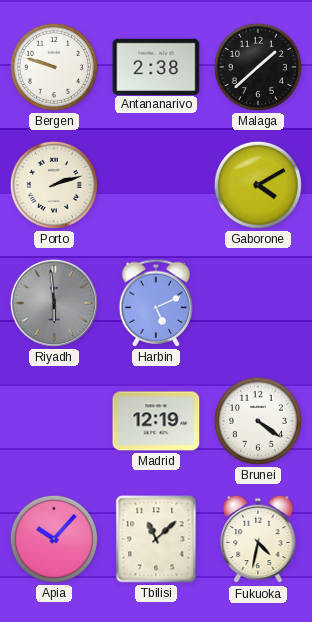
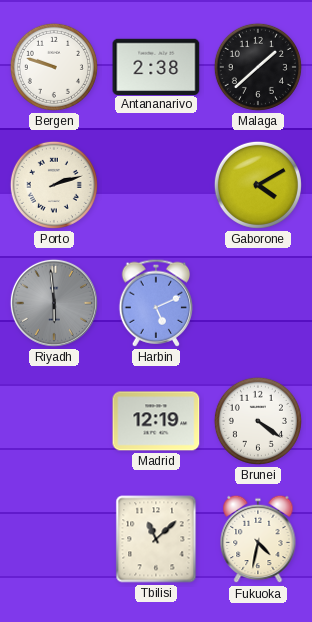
Apia: 10:07 -> none (54, 539)
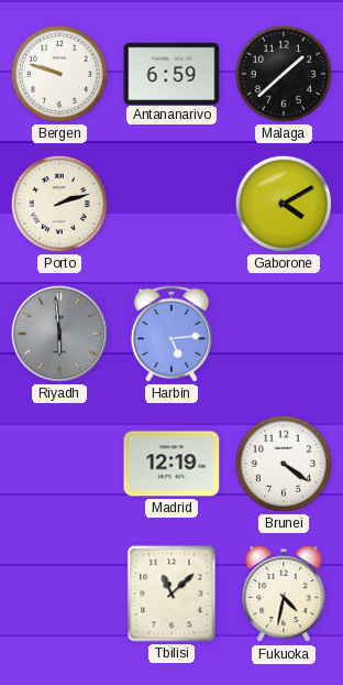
Antananarivo: 2:38 -> 6:59 (171, 73)
Harbin: 5:11 -> 5:14 (171, 334)
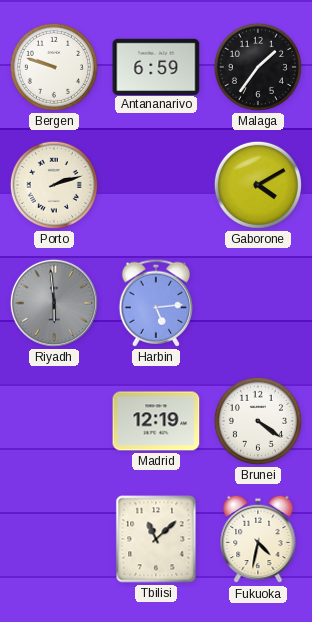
Malaga: 1:38 -> 1:36 (258, 67)
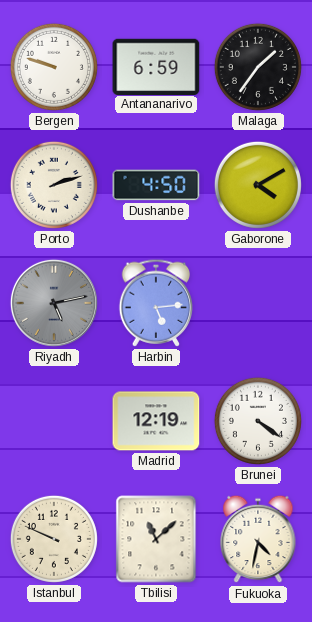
Dushanbe: none -> 4:50 (156, 185)
Riyadh: 5:59 -> 5:13 (54, 303)
Istanbul: none -> 9:49 (54, 539)
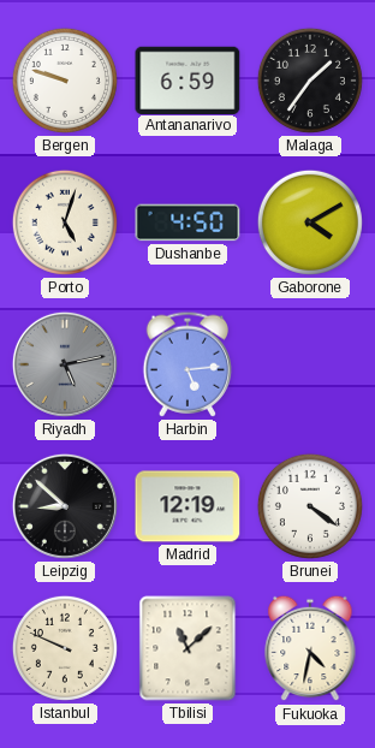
Porto: 2:12 -> 5:03 (65, 222)
Leipzig: none -> 8:52 (65, 506)
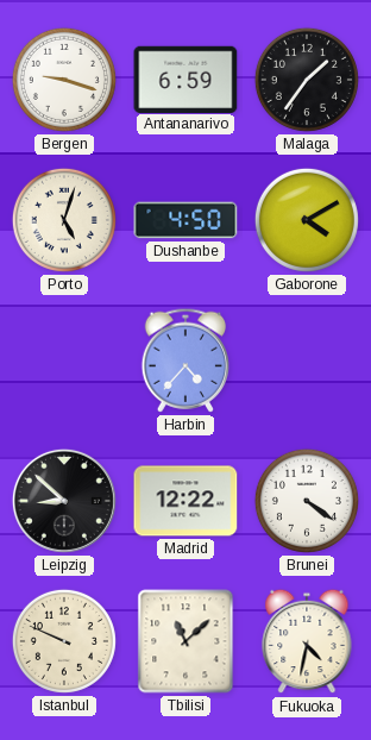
Bergen: 9:48 -> 9:18 (64, 80)
Riyadh: 5:13 -> none (65, 364)
Harbin: 5:14 -> 4:37 (185, 360)
Madrid: 12:19 -> 12:22 (185, 501)
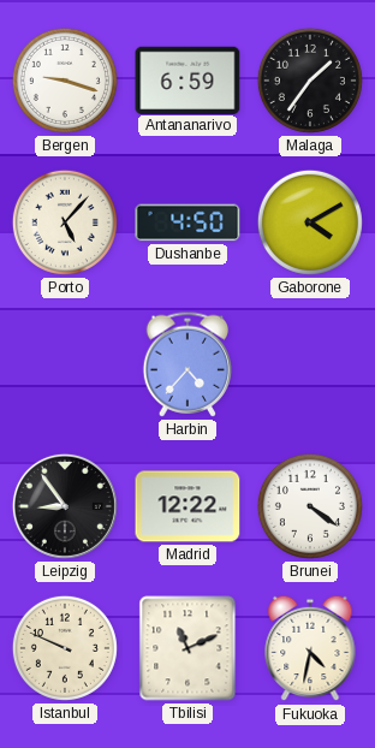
Porto: 5:03 -> 5:07 (65, 222)
Leipzig: 8:52 -> 8:54 (65, 506)
Tbilisi: 11:08 -> 11:11 (187, 648)
